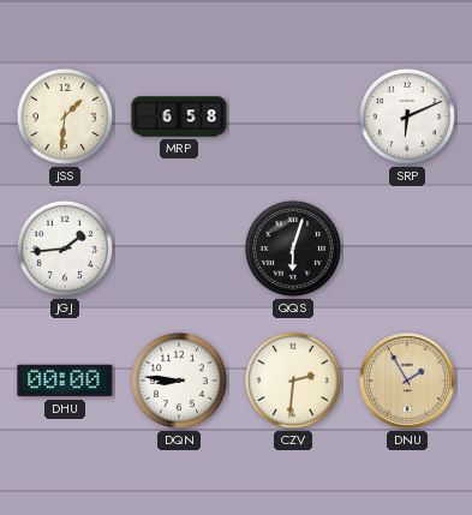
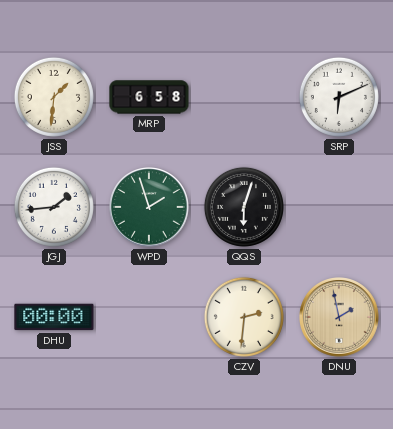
WPD: none -> 1:57 (150, 208)
DQN: 8:46 -> none (179, 381)
DNU: 1:55 -> 1:58 (340, 318)
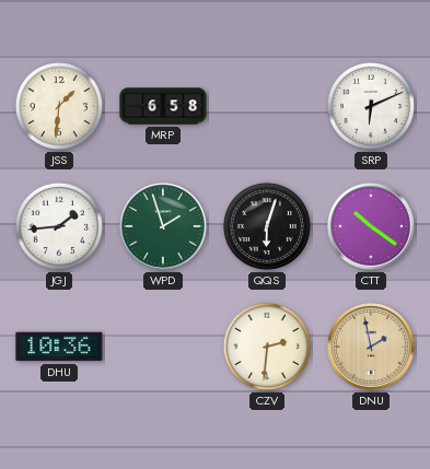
CTT: none -> 10:21 (372, 227)
DHU: 00:00 -> 10:36 (59, 347)
